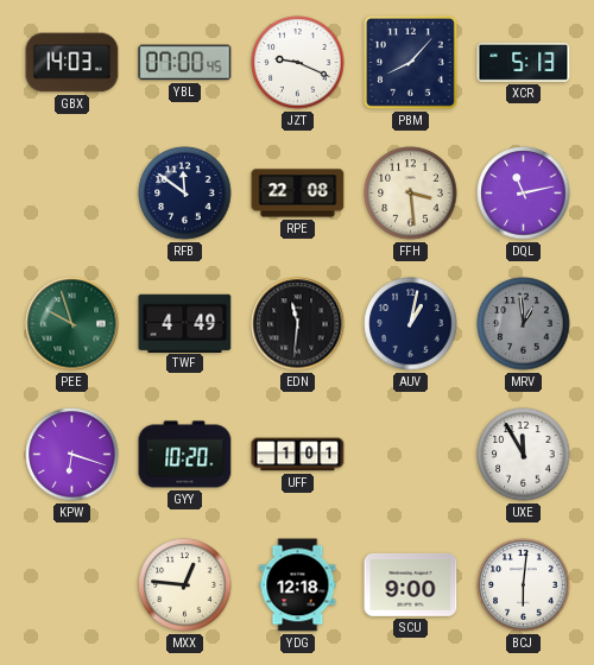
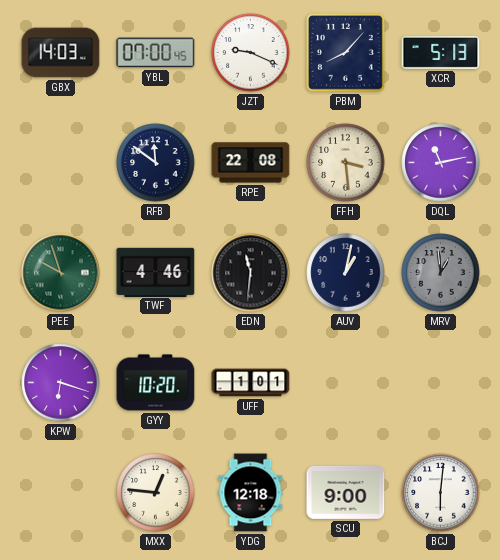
TWF: 4:49 -> 4:46 (156, 272)
UXE: 11:55 -> none (524, 455)
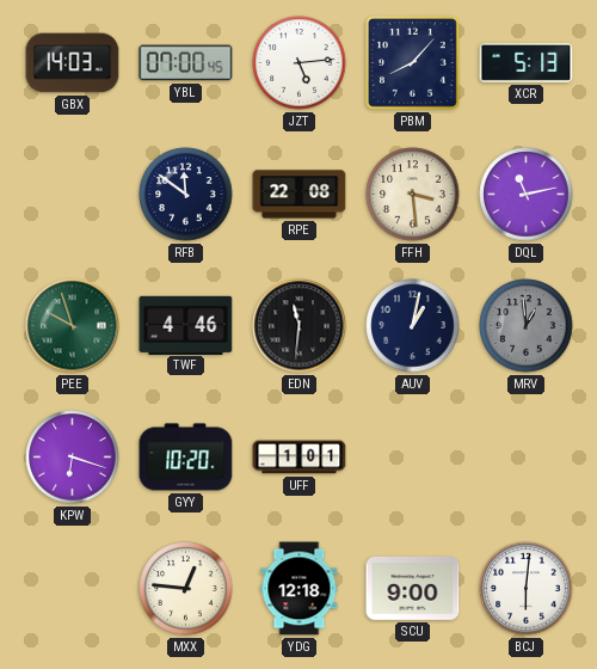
JZT: 9:19 -> 5:14 (300, 63)
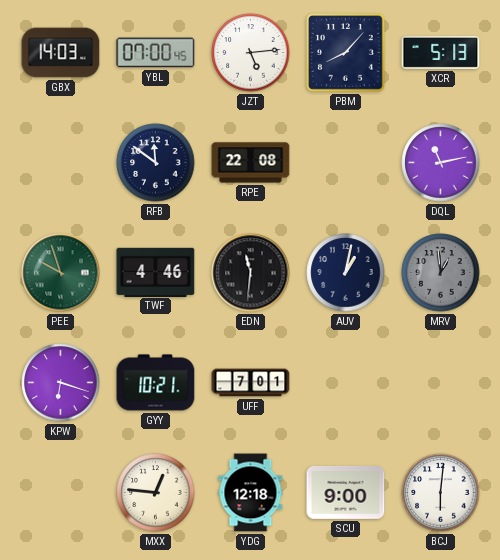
FFH: 3:29 -> none (413, 195)
GYY: 10:20 -> 10:21 (156, 383)
UFF: 1:01 -> 7:01 (251, 383)
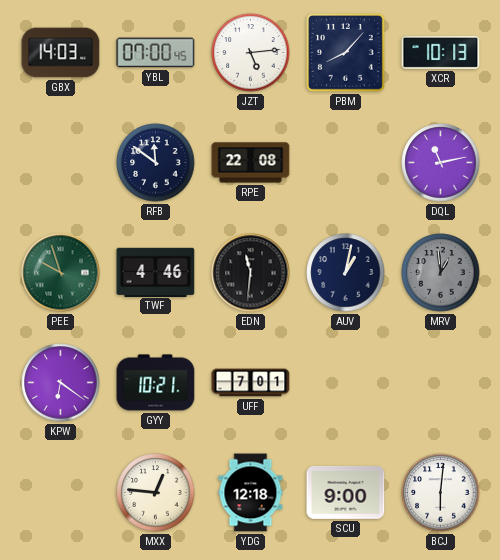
XCR: 5:13 -> 10:13 (441, 52)
KPW: 6:18 -> 6:21 (61, 383)
